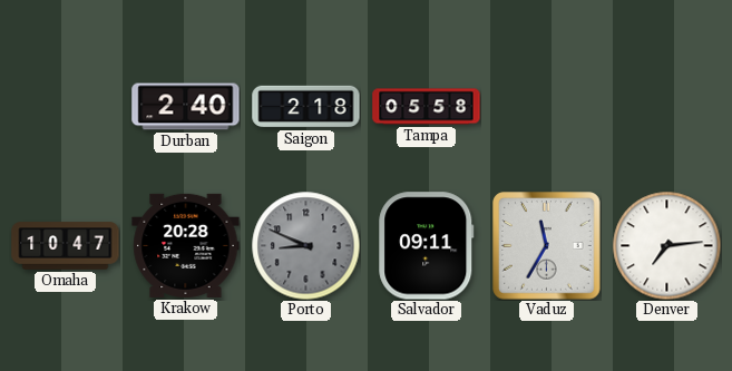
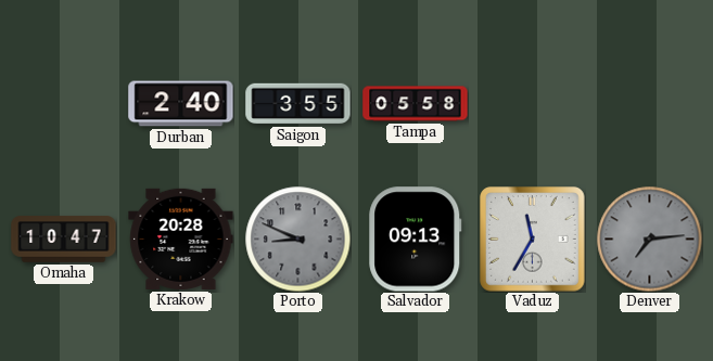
Saigon: 2:18 -> 3:55 (298, 104)
Salvador: 09:11 -> 09:13 (416, 240)
Denver dial: white -> grey (649, 238)
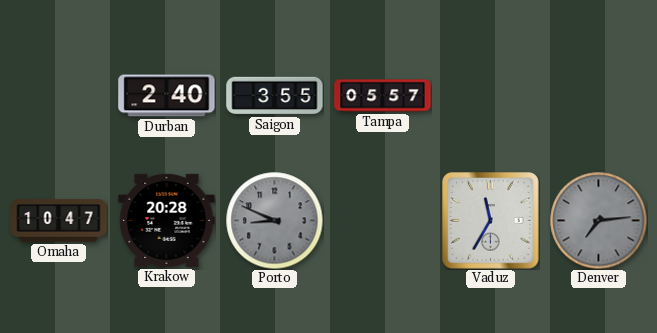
Tampa: 05:58 -> 05:57 (383, 96)
Salvador: 09:13 -> none (416, 240)
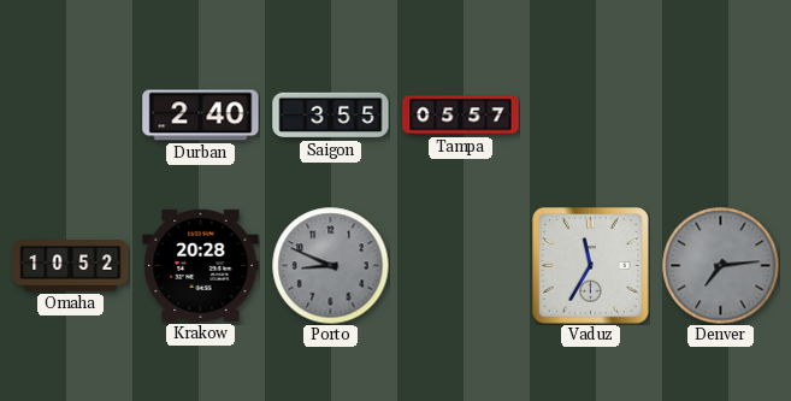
Omaha: 10:47 -> 10:52 (71, 266)
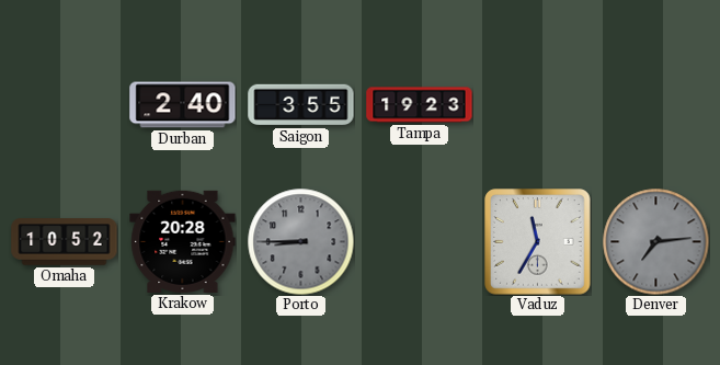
Tampa: 05:57 -> 19:23 (420, 105)
Porto: 8:49 -> 8:45 (300, 241)
